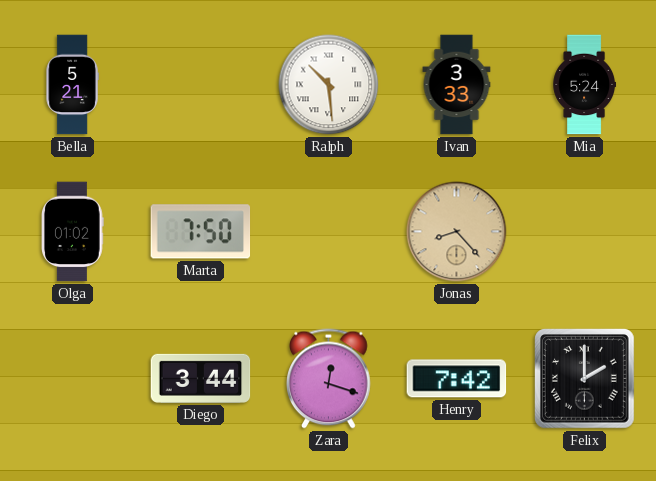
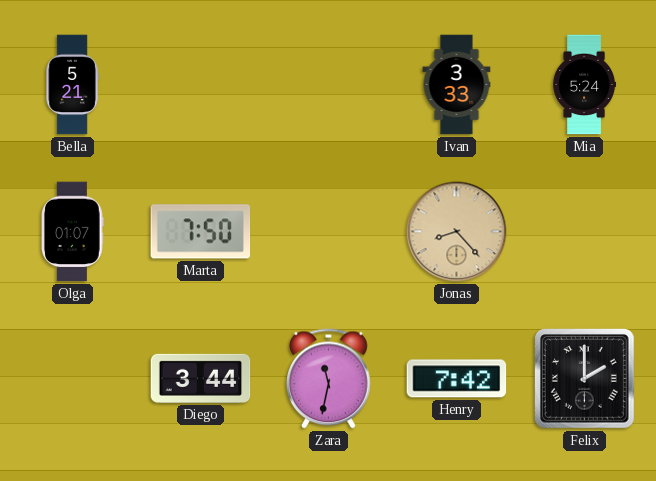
Ralph: 10:29 -> none (329, 85)
Olga: 01:02 -> 01:07 (73, 232)
Zara: 12:18 -> 11:32 (329, 379)
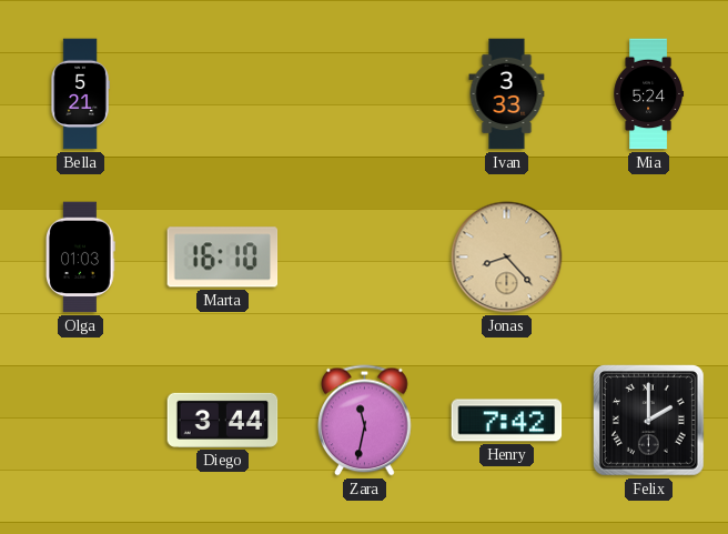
Olga: 01:07 -> 01:03 (81, 258)
Marta: 7:50 -> 16:10 (223, 258)
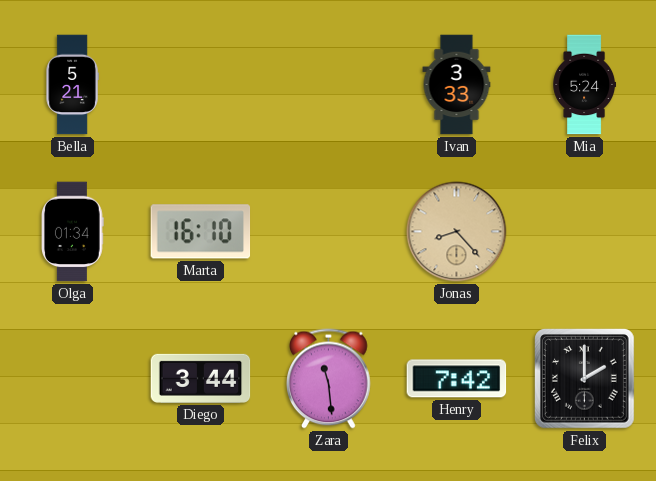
Olga: 01:03 -> 01:34 (73, 232)
Zara: 11:32 -> 11:29 (329, 379)
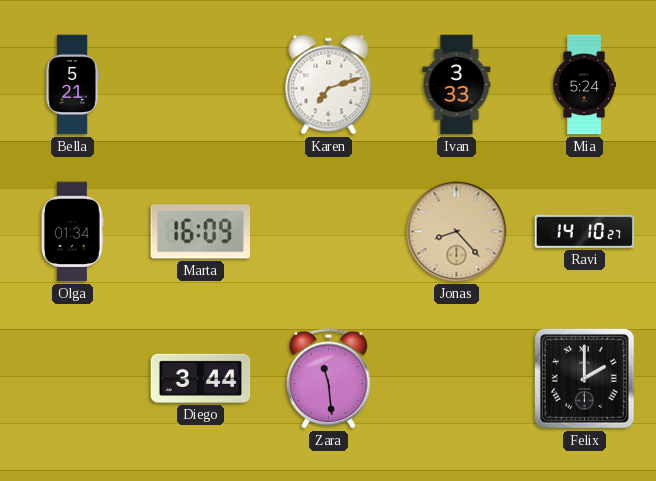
Karen: none -> 7:12 (329, 85)
Marta: 16:10 -> 16:09 (201, 232)
Ravi: none -> 14:10 (585, 231)
Henry: 7:42 -> none (457, 379)
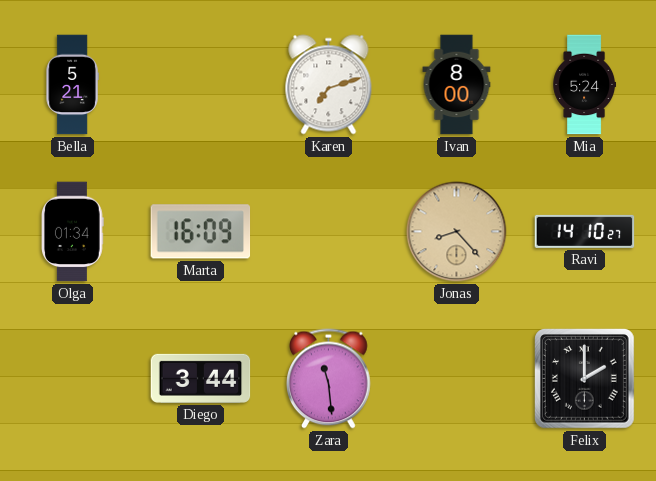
Ivan: 3:33 -> 8:00 (457, 85)
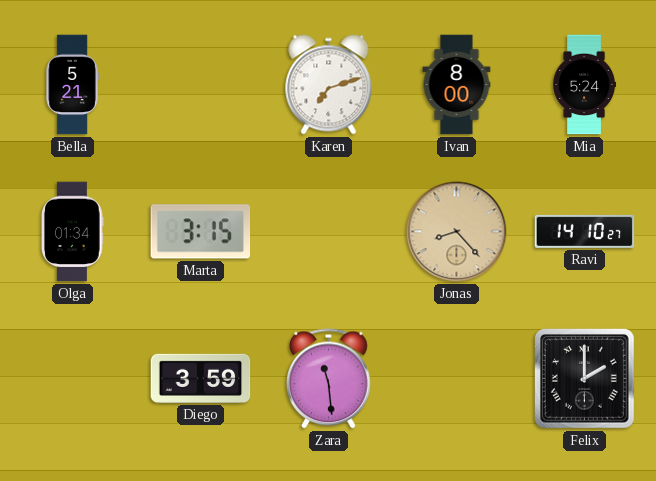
Marta: 16:09 -> 3:15 (201, 232)
Diego: 3:44 -> 3:59 (201, 378)
